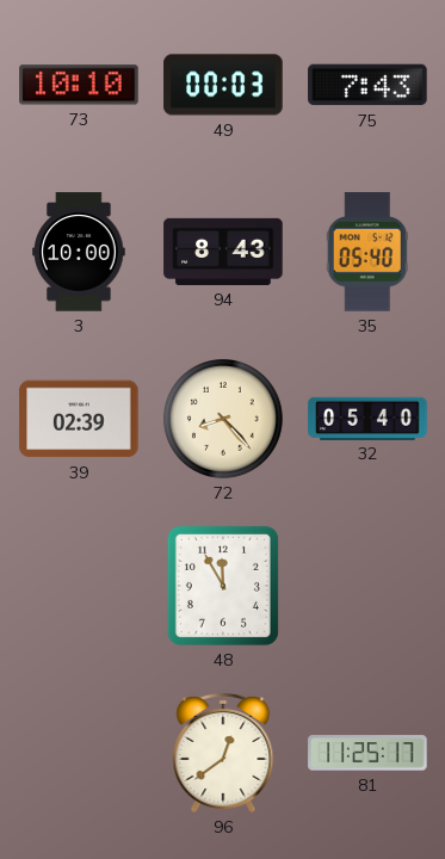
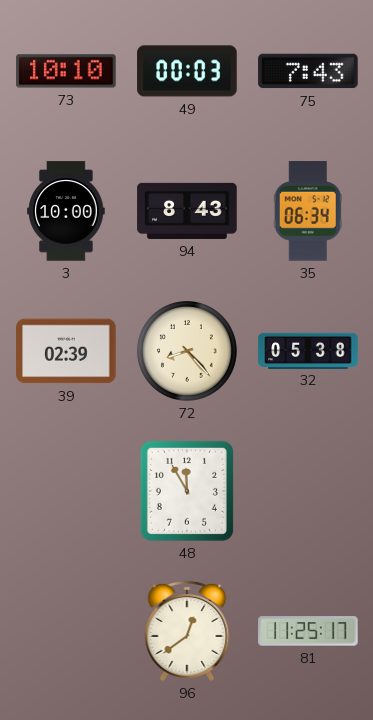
35: 05:40 -> 06:34 (308, 211)
32: 05:40 -> 05:38 (308, 350)
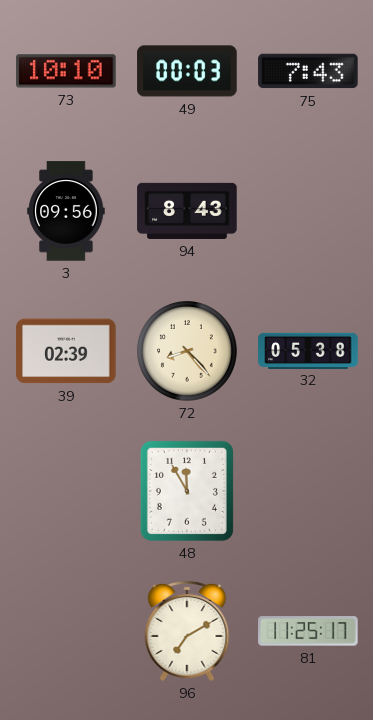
3: 10:00 -> 09:56 (66, 211)
35: 06:34 -> none (308, 211)
96: 12:39 -> 7:10 (187, 631)
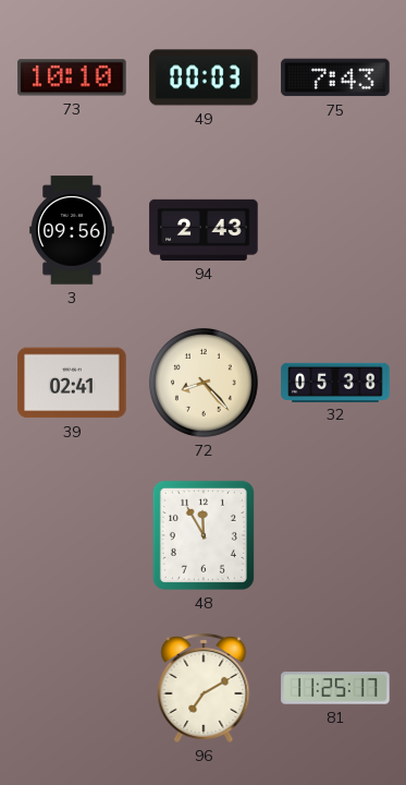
94: 8:43 -> 2:43 (204, 230)
39: 02:39 -> 02:41 (72, 383)
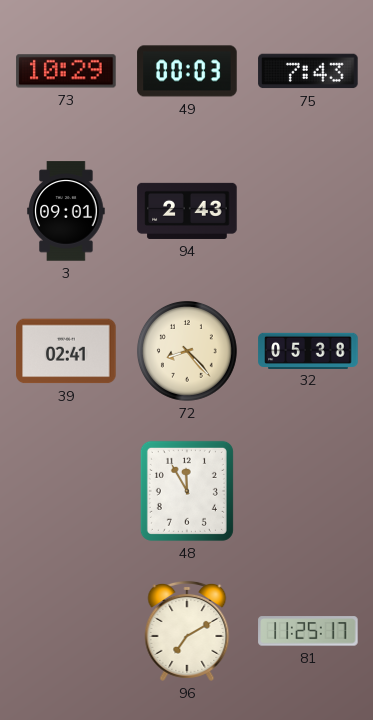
73: 10:10 -> 10:29 (66, 71)
3: 09:56 -> 09:01 (66, 211)
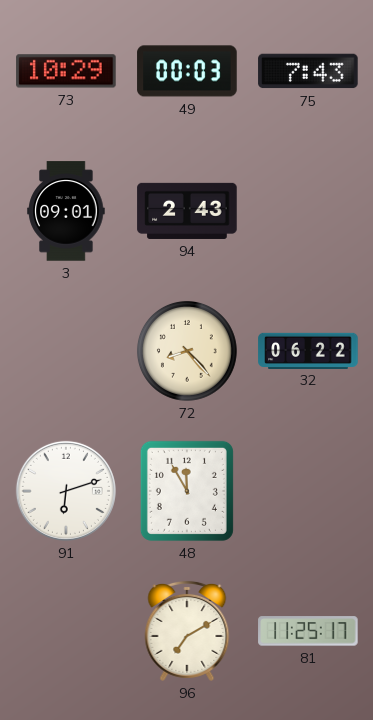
39: 02:41 -> none (66, 351)
32: 05:38 -> 06:22 (308, 350)
91: none -> 6:12 (66, 491)
